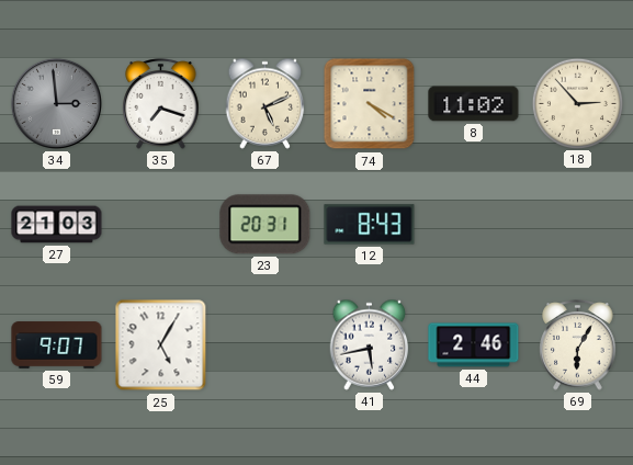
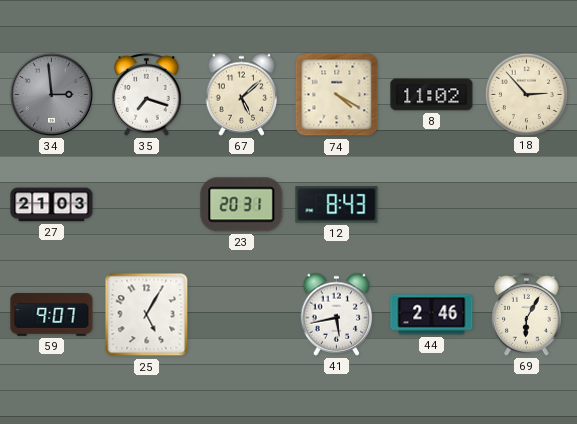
67: 5:11 -> 5:08 (242, 94)
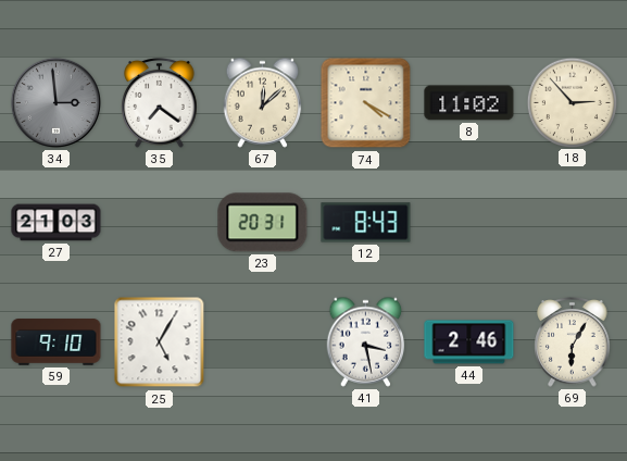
35: 7:18 -> 7:21 (160, 103)
67: 5:08 -> 12:08 (263, 102)
59: 9:07 -> 9:10 (57, 342)
41: 5:43 -> 3:28 (366, 341)
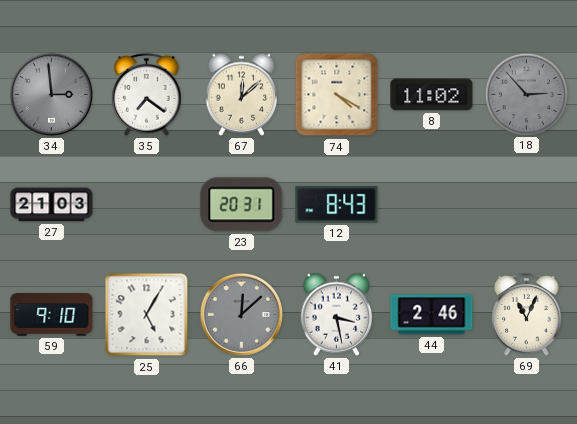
18 dial: cream -> grey (526, 94)
66: none -> 12:08 (241, 314)
69: 6:05 -> 11:04 (527, 315)
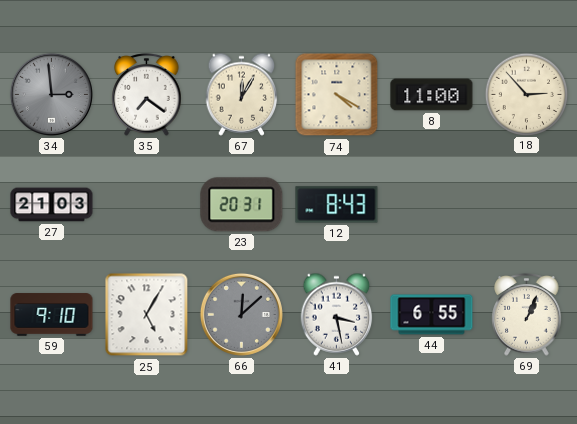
67: 12:08 -> 12:05 (242, 94)
8: 11:02 -> 11:00 (432, 95)
18 dial: grey -> cream (526, 94)
44: 2:46 -> 6:55 (432, 315)
69: 11:04 -> 1:04 (527, 315)
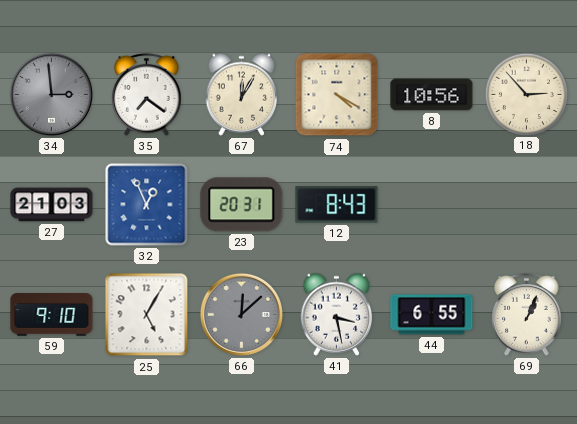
8: 11:00 -> 10:56 (432, 95)
32: none -> 12:56 (147, 205)
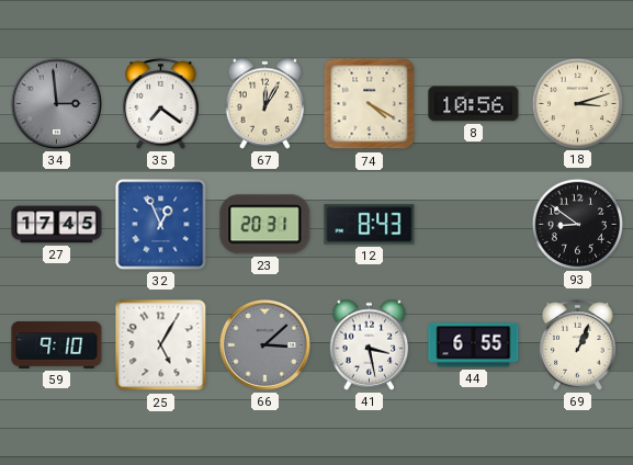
18: 2:53 -> 3:12 (577, 103)
27: 21:03 -> 17:45 (57, 225)
93: none -> 8:51 (577, 224)
66: 12:08 -> 3:08 (264, 344)
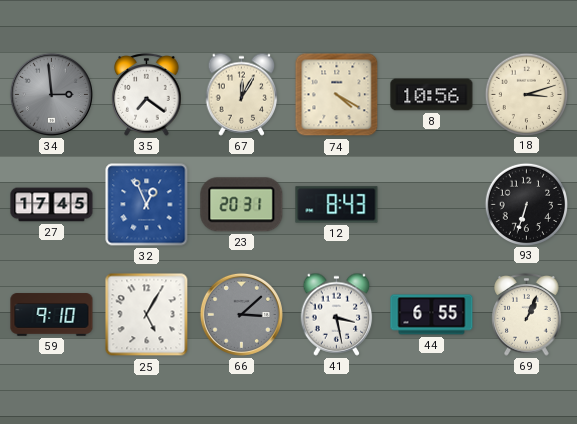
93: 8:51 -> 6:33 (526, 204)
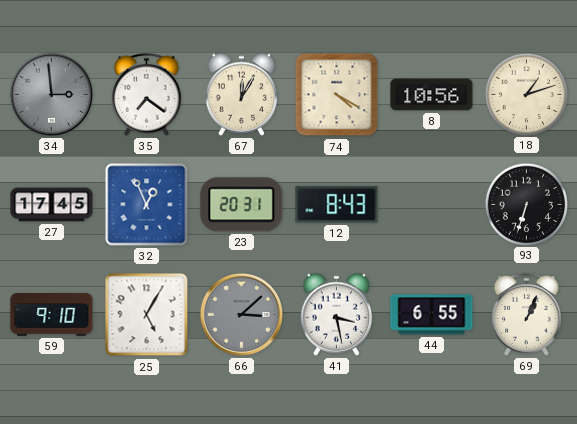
18: 3:12 -> 1:12 (526, 94)
